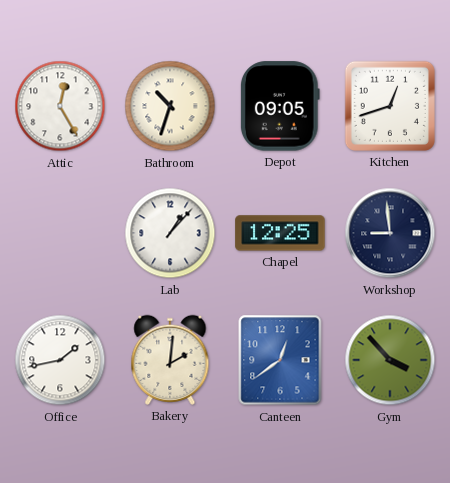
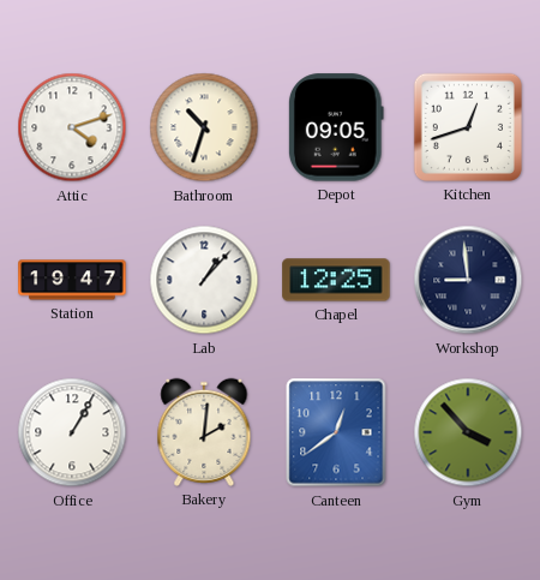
Attic: 12:25 -> 4:12 (72, 127)
Station: none -> 19:47 (72, 280)
Office: 1:43 -> 1:05 (72, 432)
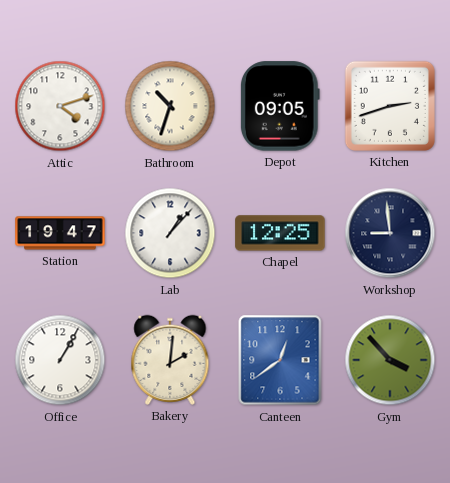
Kitchen: 12:42 -> 2:42 (390, 106)
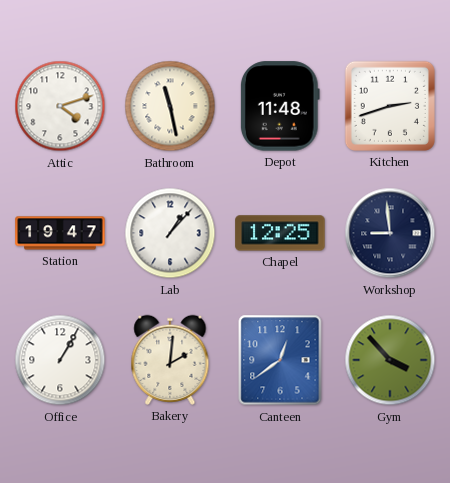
Bathroom: 10:33 -> 11:28 (170, 106)
Depot: 09:05 -> 11:48 (280, 106)
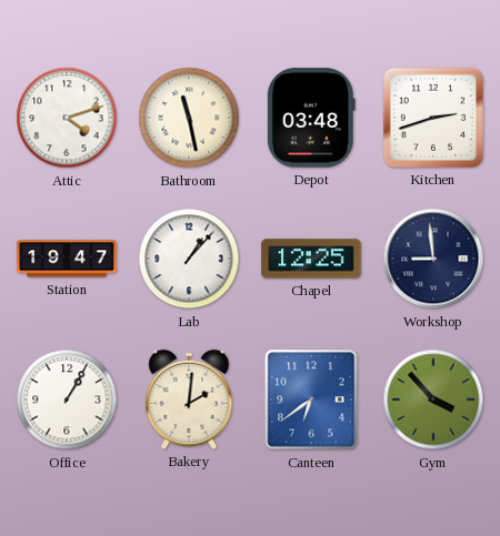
Depot: 11:48 -> 03:48 (311, 118)
Canteen: 12:39 -> 6:39 (311, 400)
